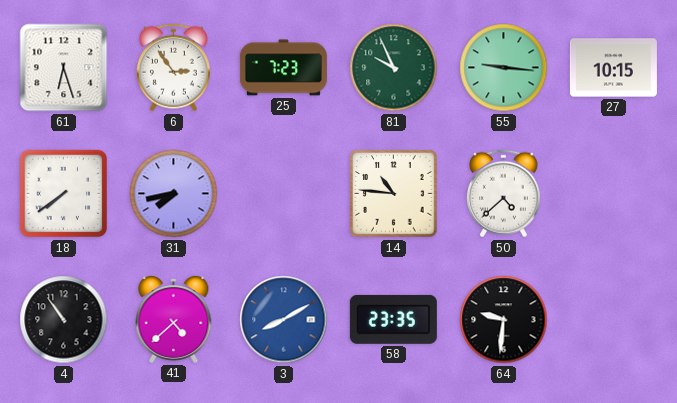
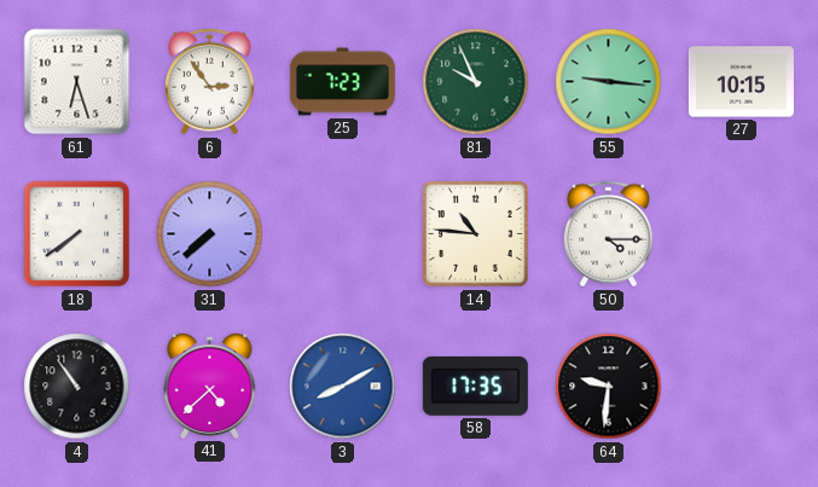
31: 7:43 -> 7:38 (210, 234)
50: 4:38 -> 4:15 (608, 234)
58: 23:35 -> 17:35 (475, 385)
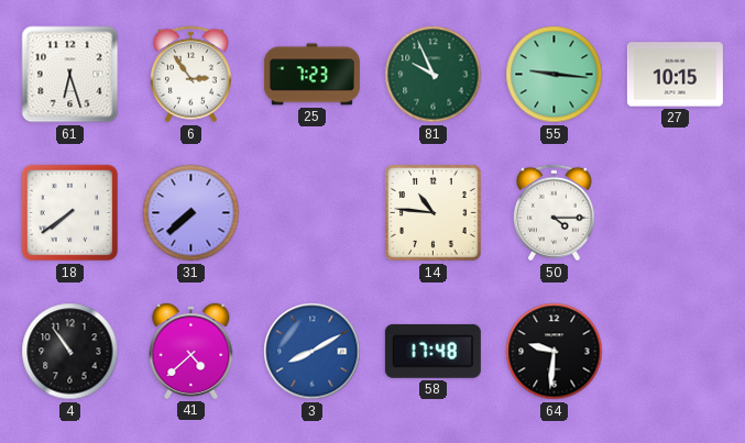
58: 17:35 -> 17:48 (432, 351)
